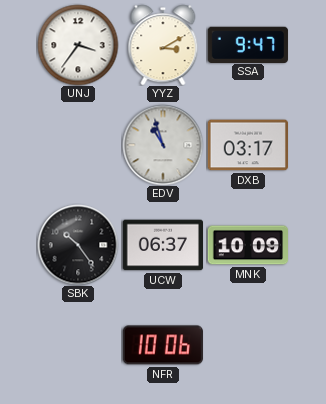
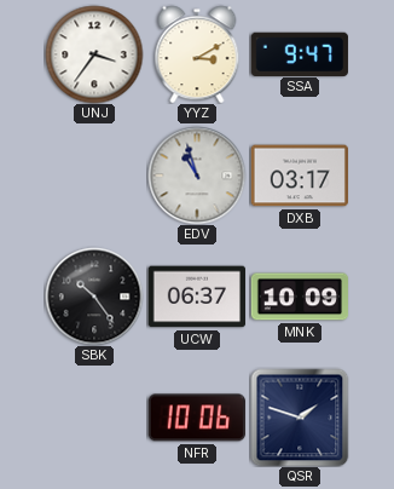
QSR: none -> 1:48 (300, 418)
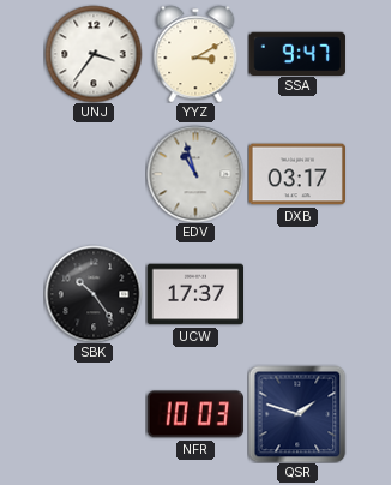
UCW: 06:37 -> 17:37 (194, 294)
MNK: 10:09 -> none (300, 297)
NFR: 10:06 -> 10:03 (195, 414)
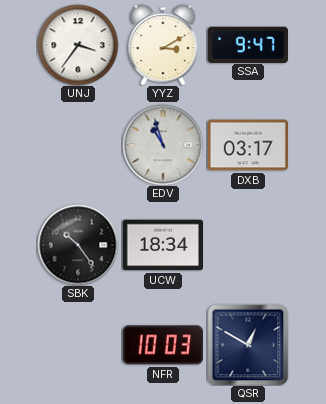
UCW: 17:37 -> 18:34 (162, 245)
QSR: 1:48 -> 12:50 (248, 345)
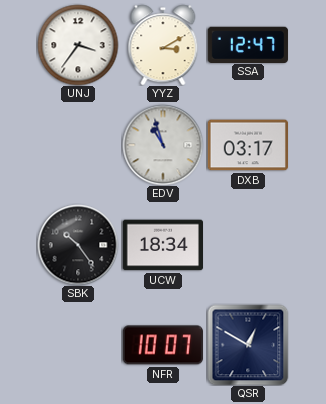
SSA: 9:47 -> 12:47 (248, 44)
NFR: 10:03 -> 10:07 (163, 345)
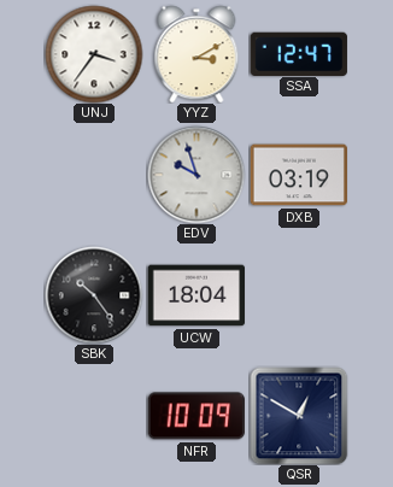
EDV: 10:57 -> 9:57 (196, 175)
DXB: 03:17 -> 03:19 (298, 175)
UCW: 18:34 -> 18:04 (195, 295)
NFR: 10:07 -> 10:09 (196, 416)
